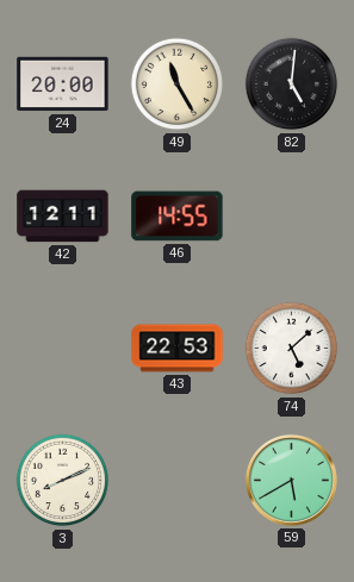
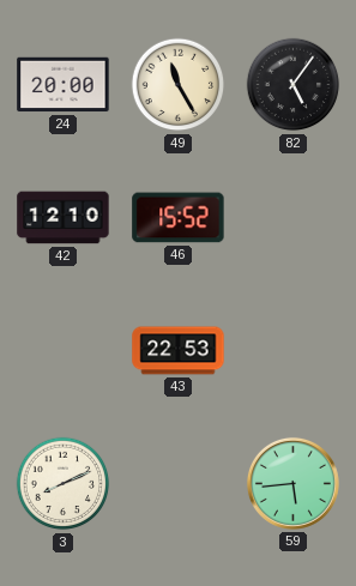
82: 5:01 -> 5:06 (294, 85)
42: 12:11 -> 12:10 (64, 218)
46: 14:55 -> 15:52 (179, 218)
74: 5:08 -> none (292, 349)
59: 5:40 -> 5:44 (292, 483)
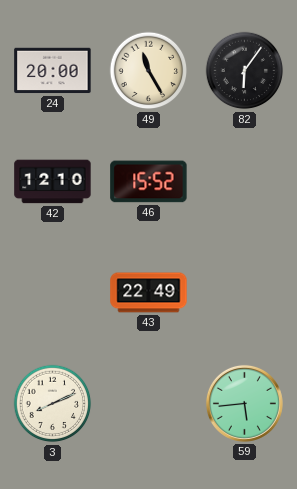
82: 5:06 -> 6:06 (245, 71)
43: 22:53 -> 22:49 (149, 293)
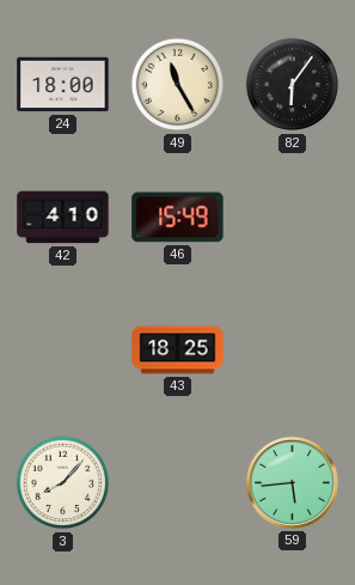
24: 20:00 -> 18:00 (63, 85)
42: 12:10 -> 4:10 (63, 218)
46: 15:52 -> 15:49 (178, 218)
43: 22:49 -> 18:25 (178, 351)
3: 8:11 -> 8:07 (63, 483)
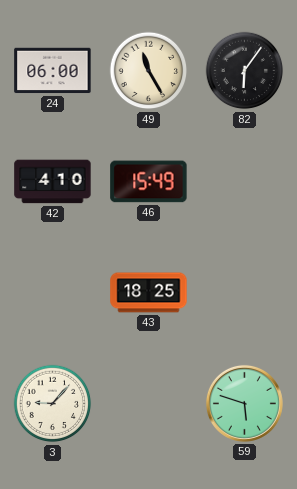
24: 18:00 -> 06:00 (53, 71)
3: 8:07 -> 9:07 (53, 404)
59: 5:44 -> 5:48 (244, 403)
